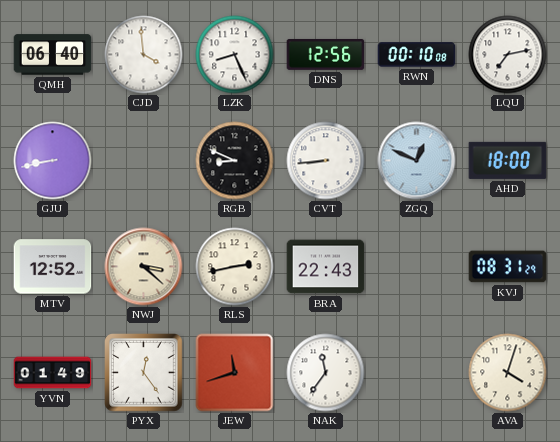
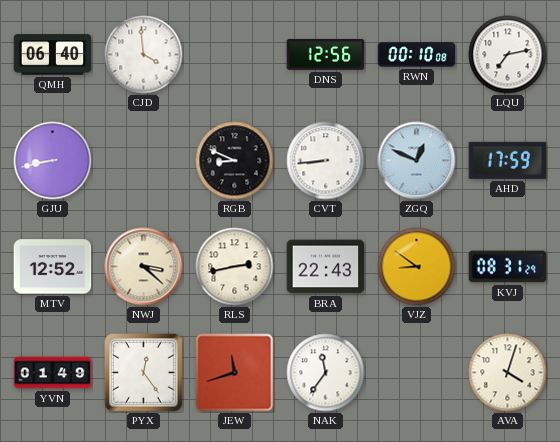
LZK: 8:26 -> none (235, 55)
AHD: 18:00 -> 17:59 (508, 160)
VJZ: none -> 8:51 (417, 267)
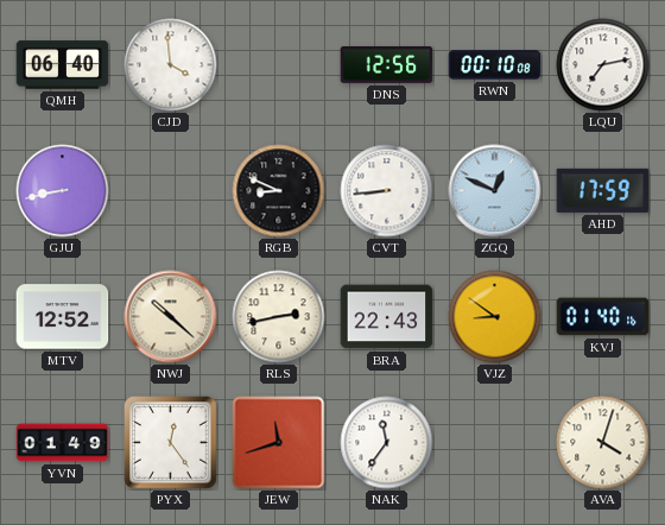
NWJ: 3:22 -> 10:22 (171, 317)
KVJ: 08:31 -> 01:40 (603, 317)
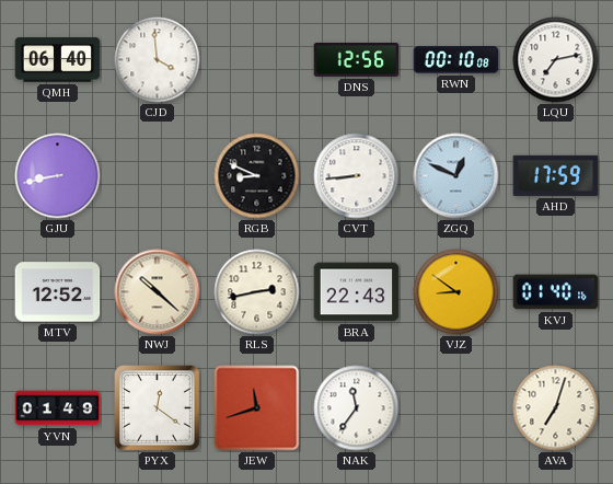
PYX: 12:24 -> 12:21 (158, 408)
AVA: 4:03 -> 7:03 (556, 408)
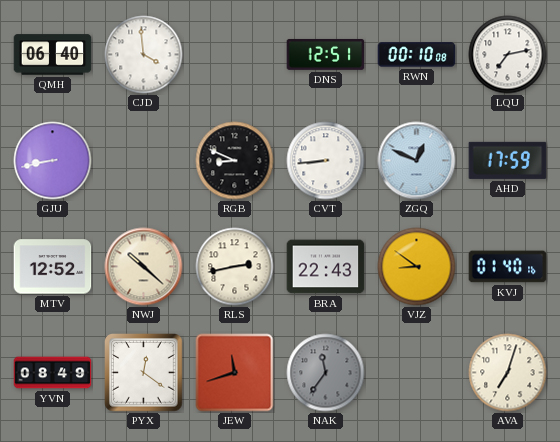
DNS: 12:56 -> 12:51 (326, 54)
YVN: 01:49 -> 08:49 (53, 373)
NAK dial: white -> grey (326, 373)
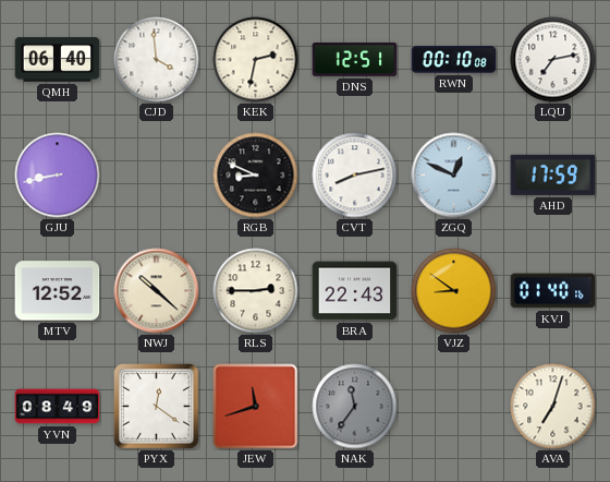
KEK: none -> 2:32 (256, 60)
CVT: 8:44 -> 8:13 (355, 176)
RLS: 2:43 -> 2:45 (256, 291)
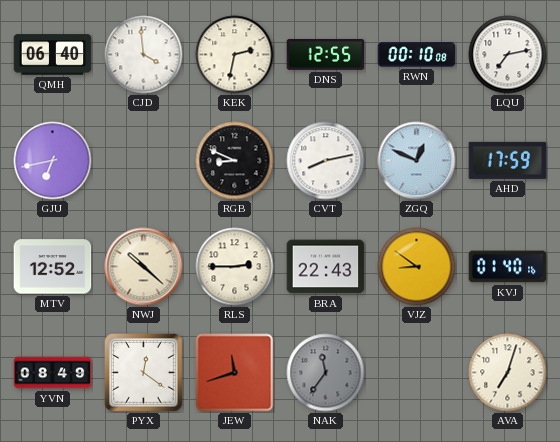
DNS: 12:51 -> 12:55 (326, 54)
GJU: 8:43 -> 6:43 (53, 161)
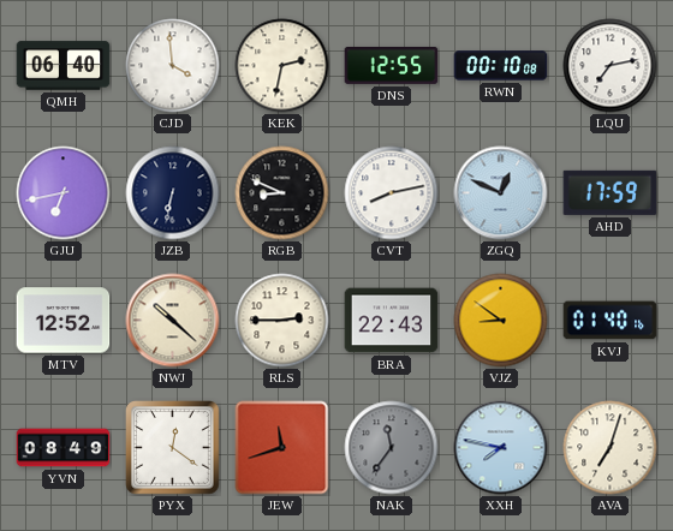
JZB: none -> 6:32 (173, 193)
XXH: none -> 7:47 (501, 448)
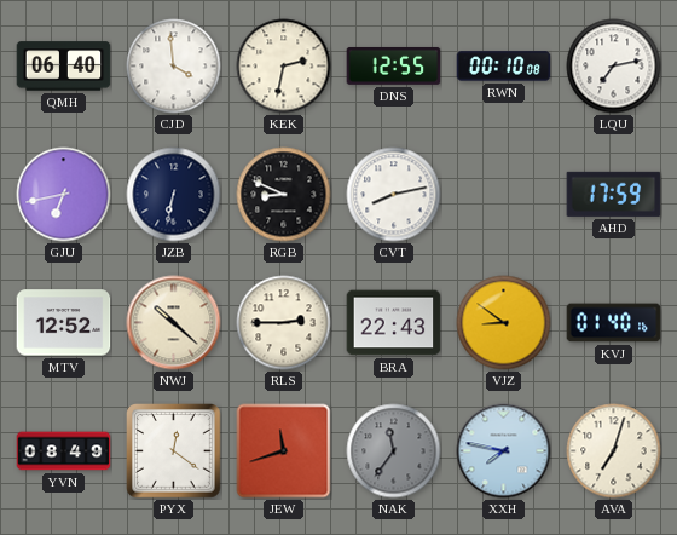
ZGQ: 12:49 -> none (501, 193)
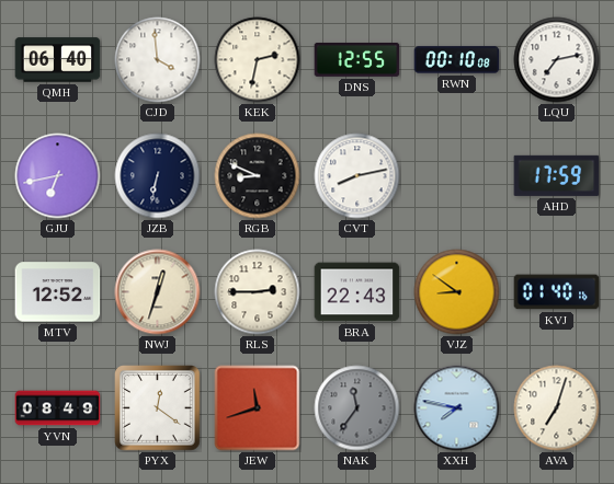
NWJ: 10:22 -> 12:33 (158, 292)
